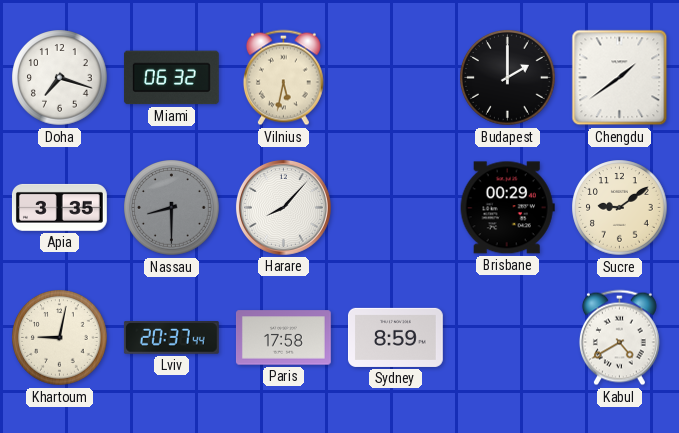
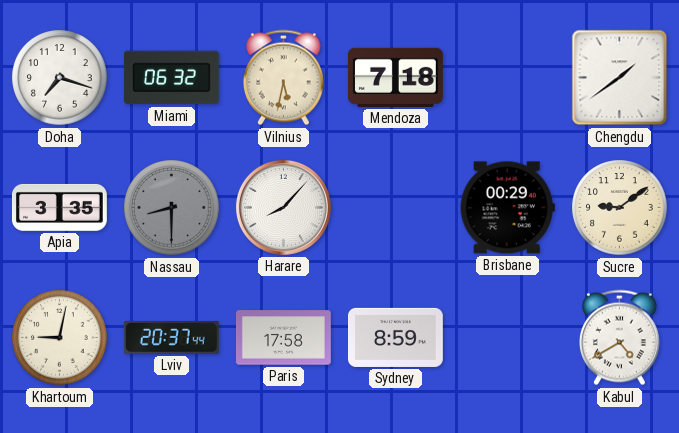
Mendoza: none -> 7:18 (395, 77)
Budapest: 2:00 -> none (508, 78)
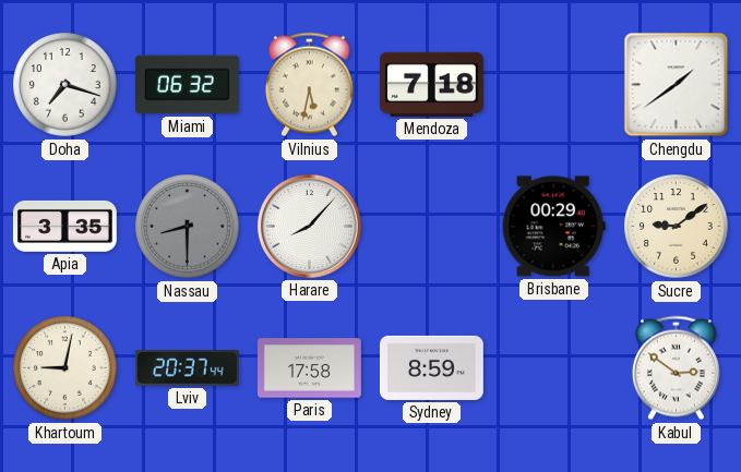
Kabul: 4:40 -> 2:51 (676, 368)
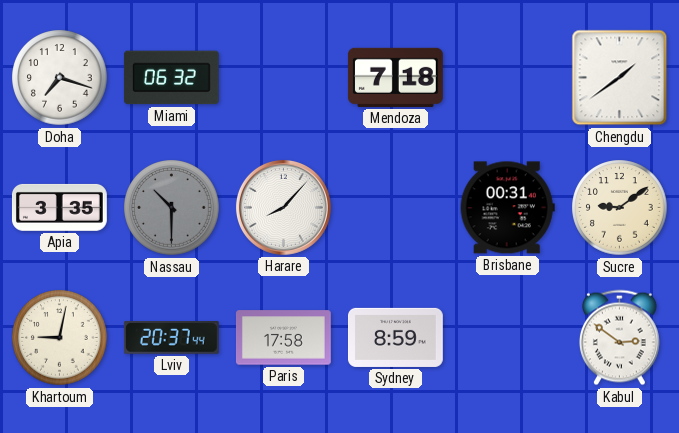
Vilnius: 5:32 -> none (309, 85)
Nassau: 8:30 -> 10:30 (172, 208)
Brisbane: 00:29 -> 00:31 (507, 208)
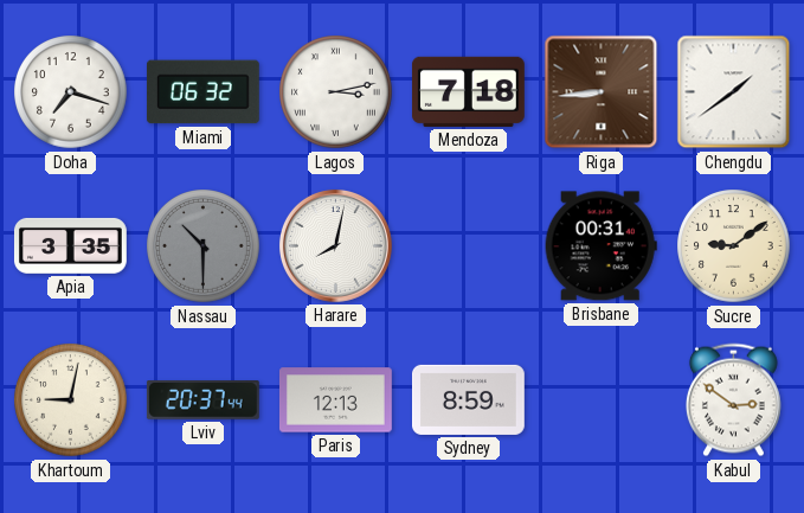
Lagos: none -> 3:13 (336, 92)
Riga: none -> 8:44 (602, 92)
Harare: 8:07 -> 8:02 (335, 245)
Paris: 17:58 -> 12:13 (336, 400)
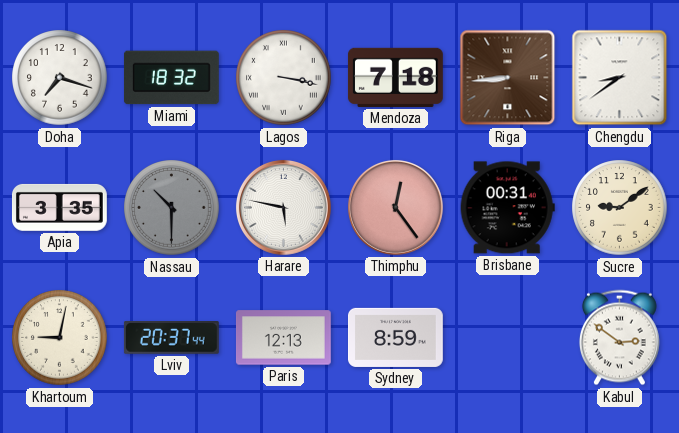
Miami: 06:32 -> 18:32 (171, 78)
Lagos: 3:13 -> 3:17 (284, 78)
Chengdu: 1:39 -> 8:39 (620, 78)
Harare: 8:02 -> 5:47 (283, 207)
Thimphu: none -> 12:24 (395, 207)
